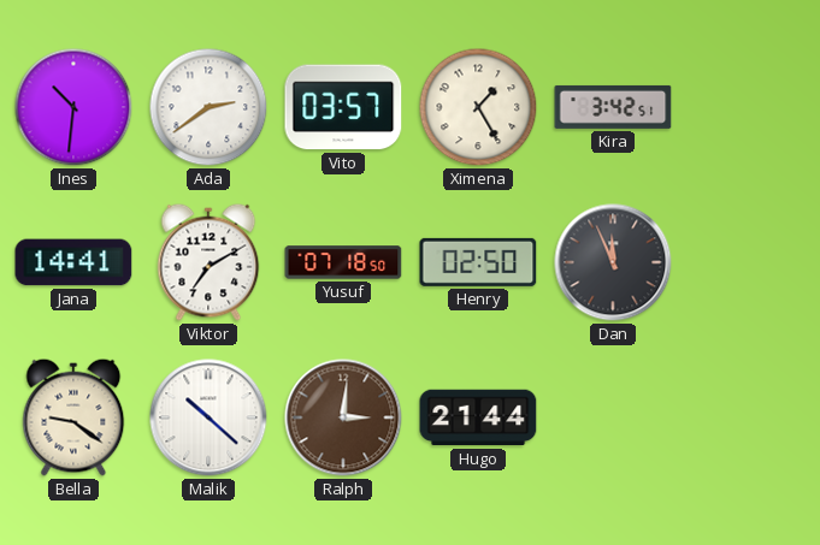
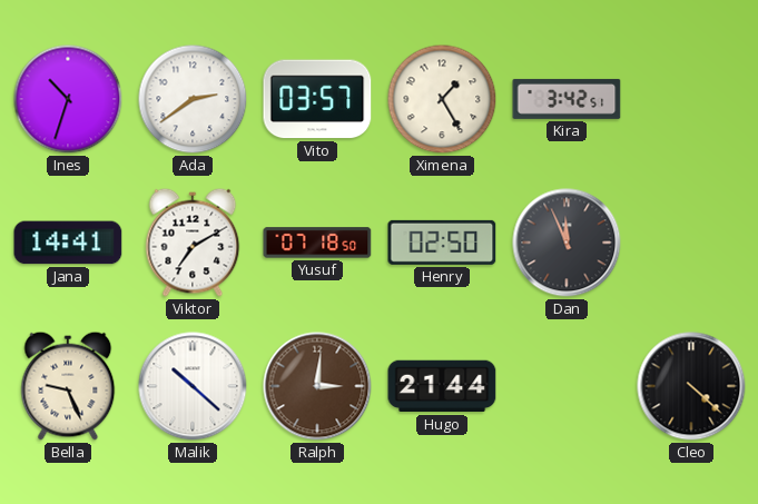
Ines: 10:31 -> 10:33 (68, 99)
Bella: 9:21 -> 9:26 (68, 386)
Cleo: none -> 4:22 (691, 386)
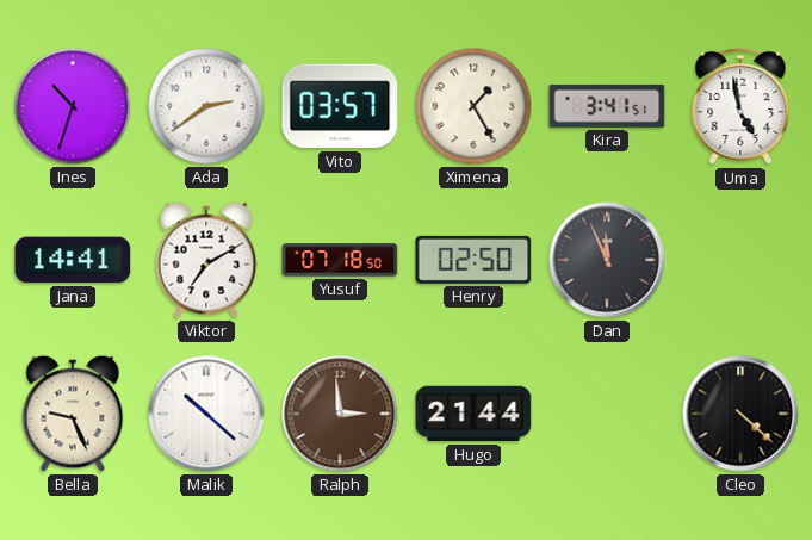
Kira: 3:42 -> 3:41 (607, 106)
Uma: none -> 4:58 (740, 106)
Ralph: 3:01 -> 2:59 (340, 414)
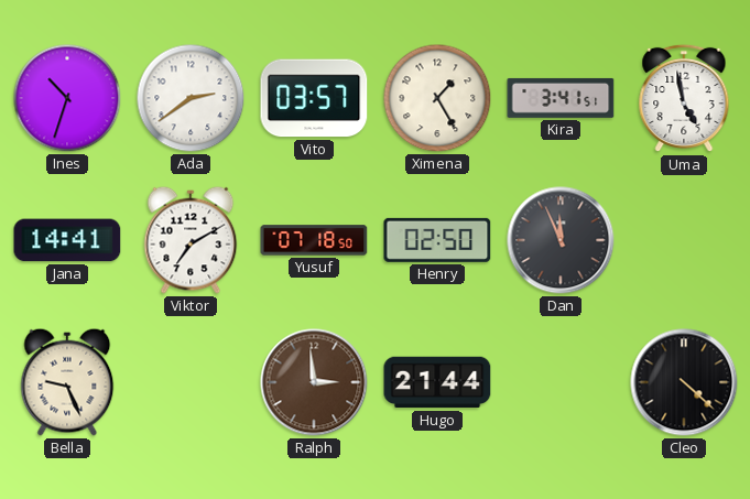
Malik: 10:22 -> none (206, 414)
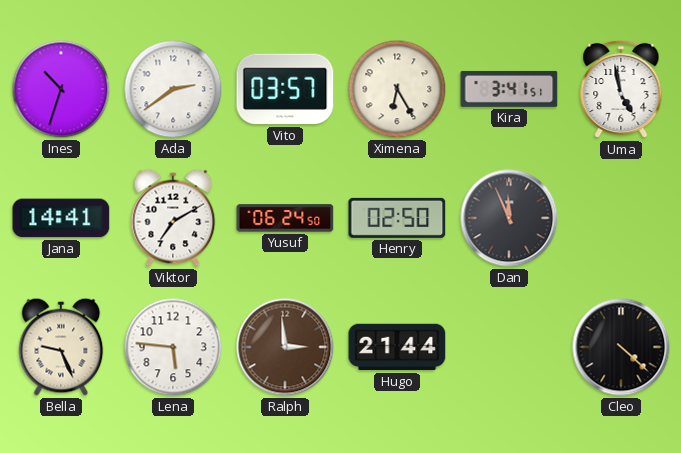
Ximena: 1:25 -> 6:25 (397, 89)
Yusuf: 07:18 -> 06:24 (285, 218)
Lena: none -> 5:46 (173, 347)
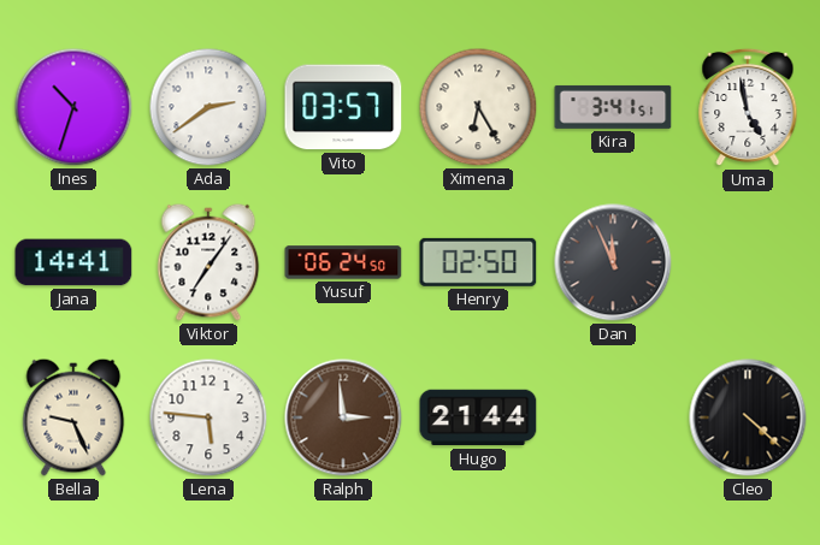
Viktor: 7:10 -> 7:06 (208, 262)
